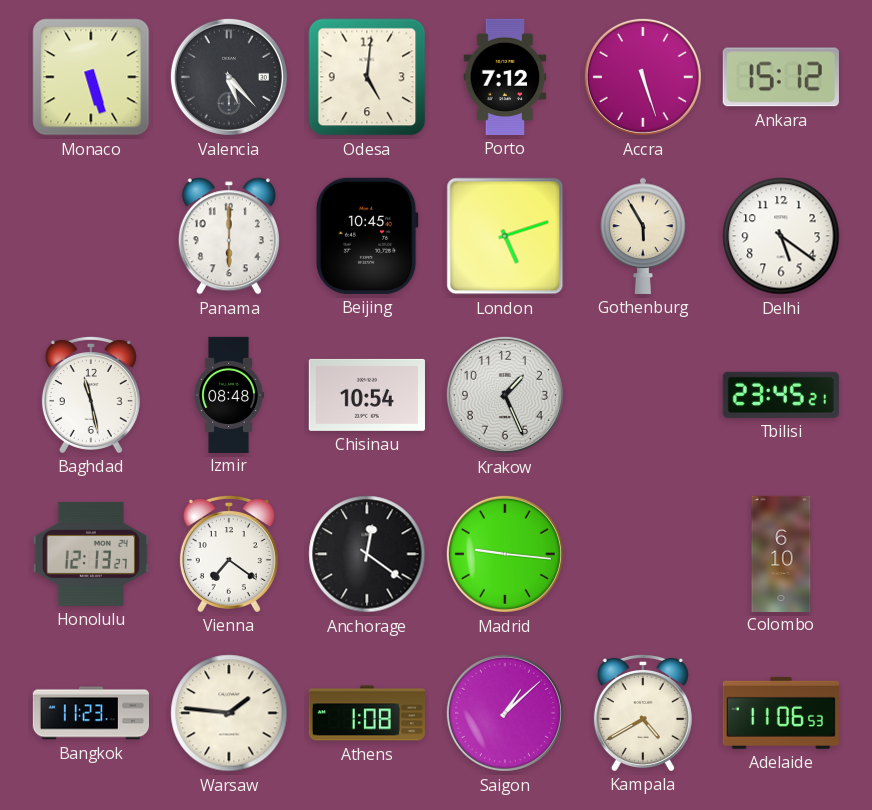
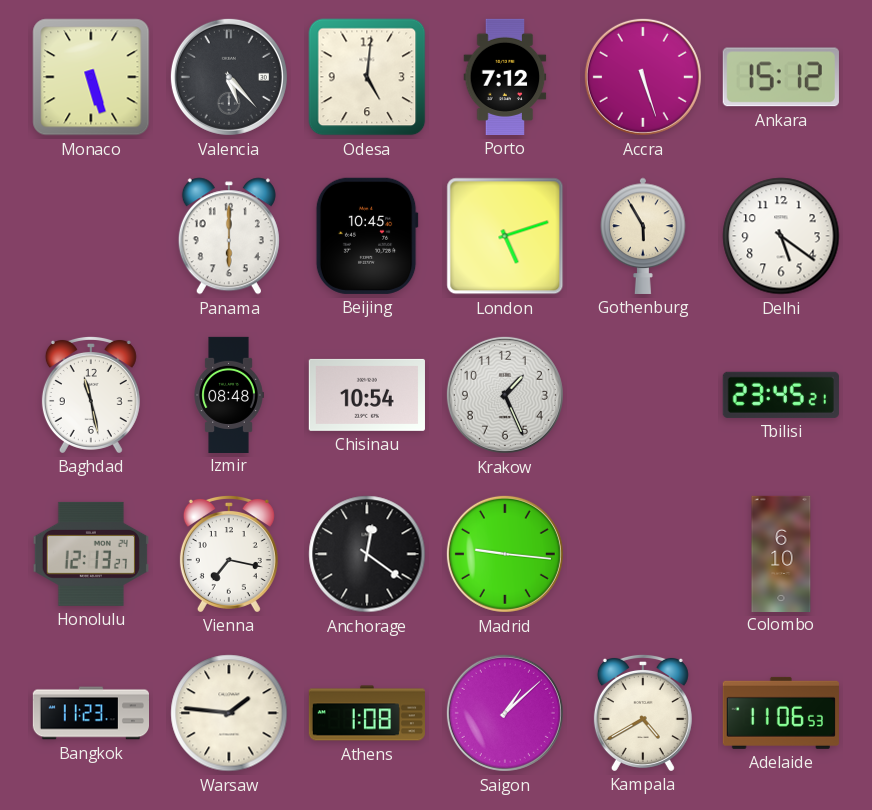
Vienna: 7:21 -> 7:17 (229, 553)
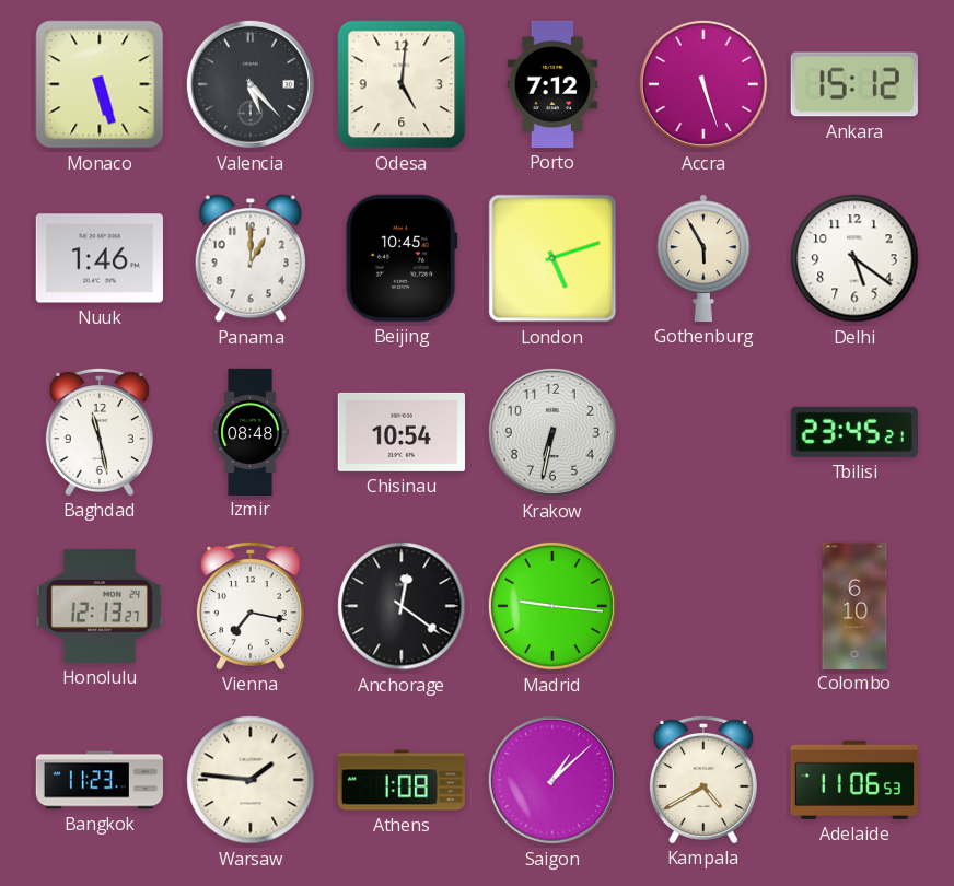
Nuuk: none -> 1:46 (100, 258)
Panama: 6:00 -> 1:00 (251, 258)
Krakow: 1:26 -> 6:32 (552, 432)
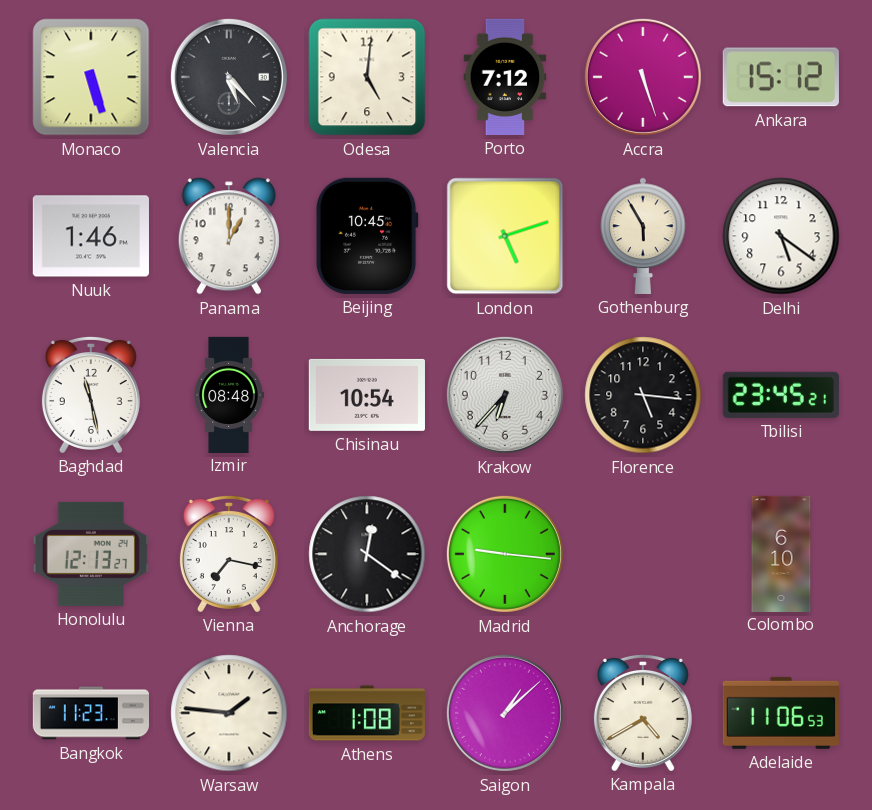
Krakow: 6:32 -> 6:37 (505, 395)
Florence: none -> 5:16 (643, 395)
